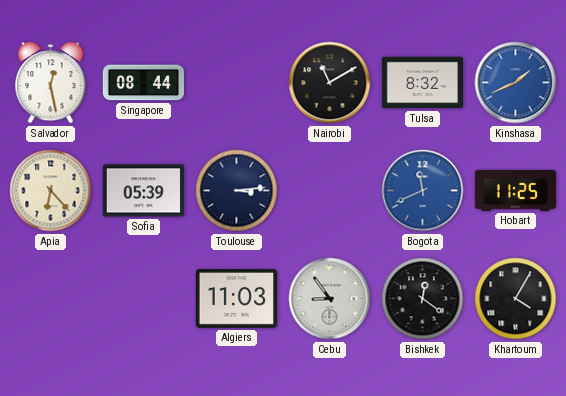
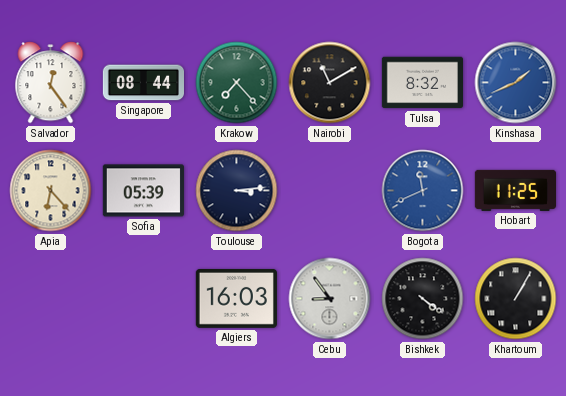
Salvador: 12:28 -> 12:24 (51, 83)
Krakow: none -> 7:23 (237, 83)
Algiers: 11:03 -> 16:03 (236, 298)
Bishkek: 12:21 -> 4:21 (423, 299)
Khartoum: 4:05 -> 1:05 (516, 299)
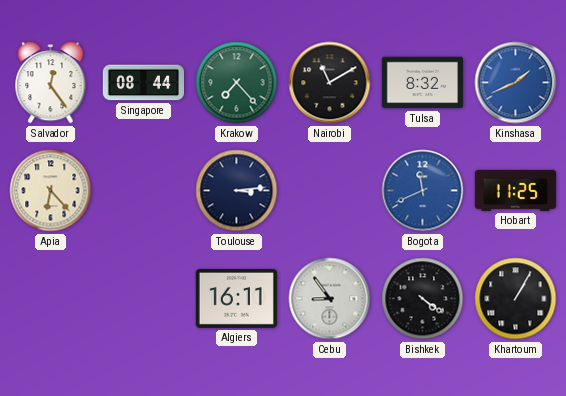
Sofia: 05:39 -> none (143, 191)
Algiers: 16:03 -> 16:11 (236, 298)
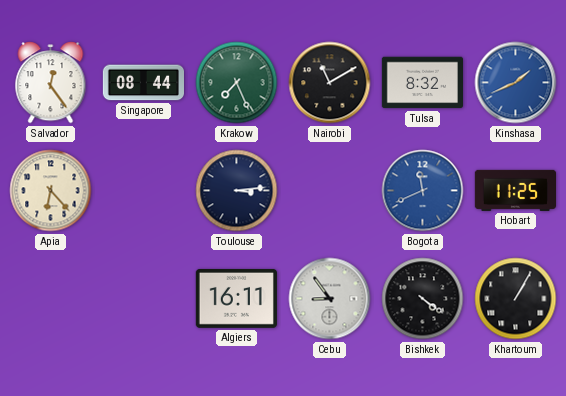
Krakow: 7:23 -> 7:26 (237, 83)
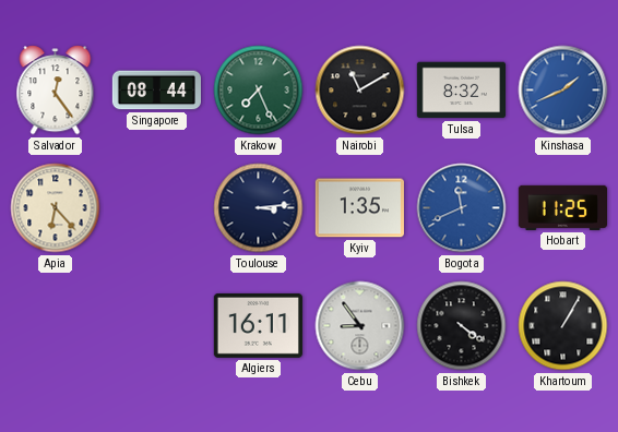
Kyiv: none -> 1:35 (359, 208)
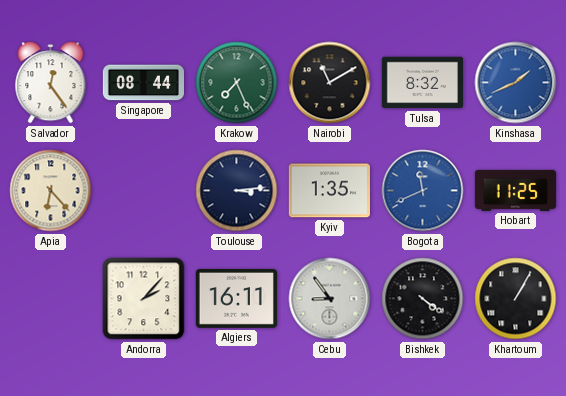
Andorra: none -> 2:07 (144, 299)
